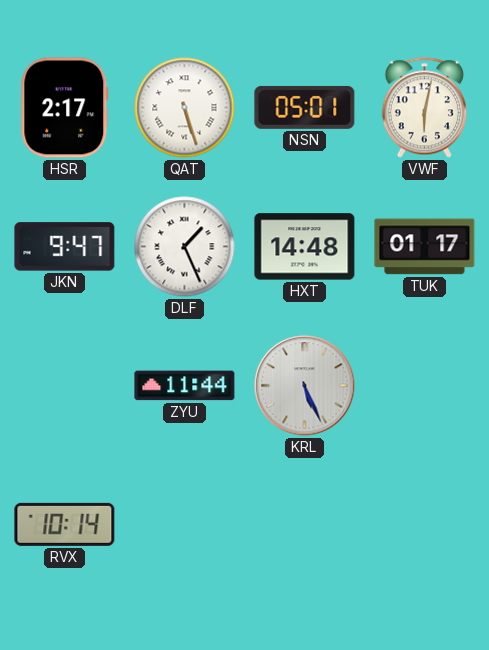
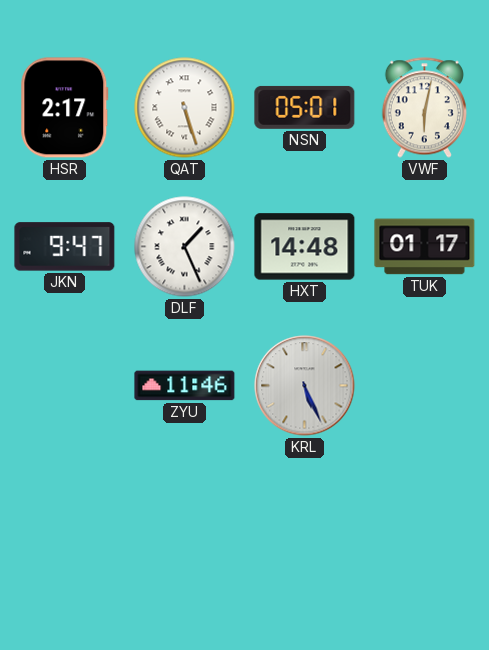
ZYU: 11:44 -> 11:46 (185, 386)
RVX: 10:14 -> none (65, 524)
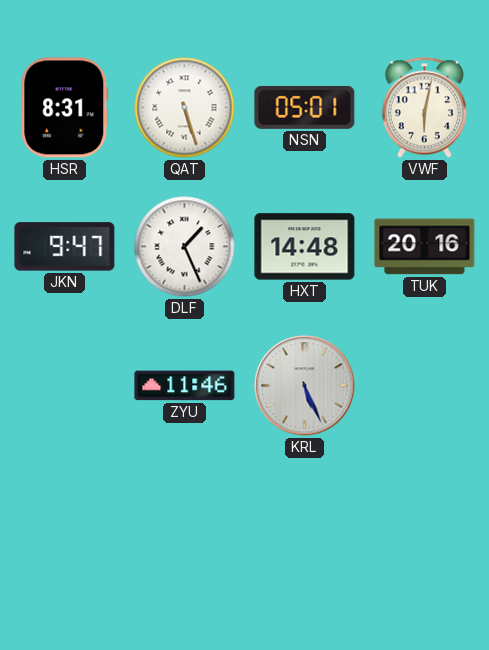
HSR: 2:17 -> 8:31 (65, 108)
TUK: 01:17 -> 20:16 (425, 247)
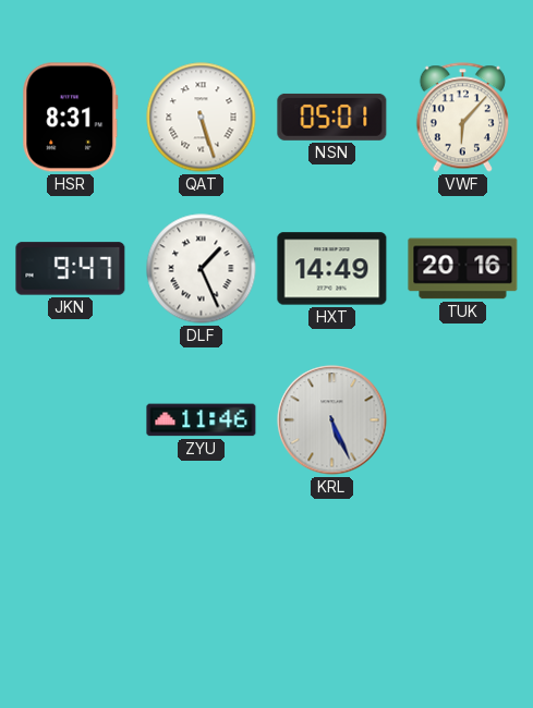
VWF: 6:02 -> 6:07 (462, 118)
HXT: 14:48 -> 14:49 (332, 269)
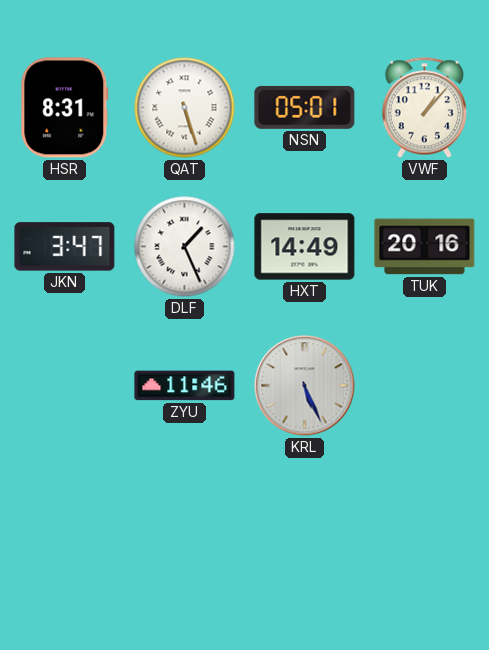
VWF: 6:07 -> 1:07 (424, 108)
JKN: 9:47 -> 3:47 (65, 247)
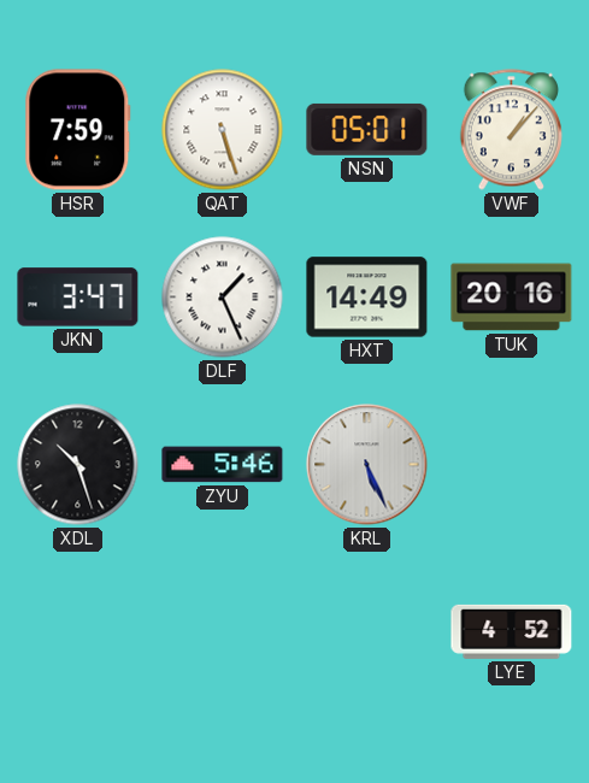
HSR: 8:31 -> 7:59 (78, 130)
XDL: none -> 10:27 (78, 465)
ZYU: 11:46 -> 5:46 (223, 465)
LYE: none -> 4:52 (512, 631)
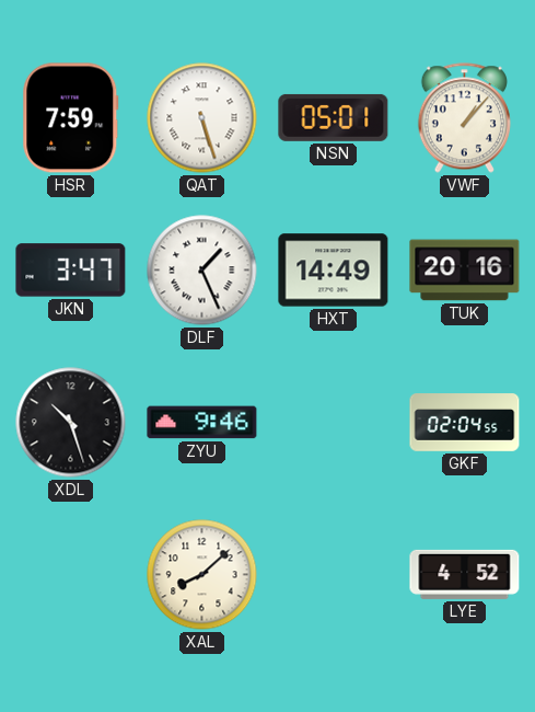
ZYU: 5:46 -> 9:46 (202, 423)
KRL: 5:26 -> none (367, 465)
GKF: none -> 02:04 (465, 423)
XAL: none -> 8:08 (202, 575)
